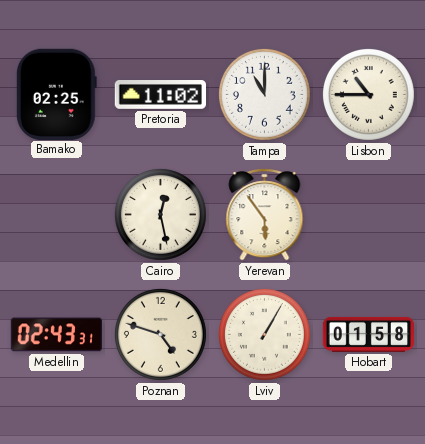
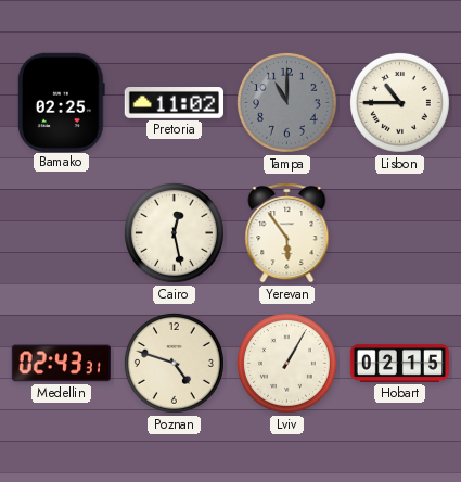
Tampa dial: white -> grey (286, 102)
Hobart: 01:58 -> 02:15 (400, 363)
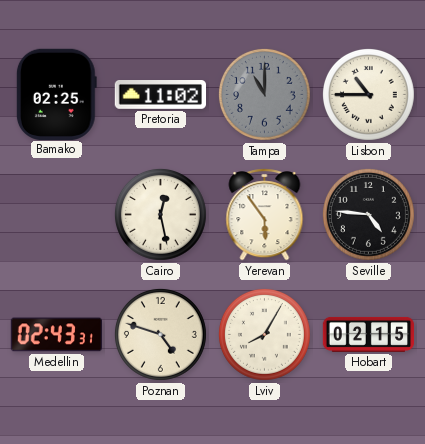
Seville: none -> 4:46 (368, 214)
Lviv: 1:05 -> 8:05 (264, 334)
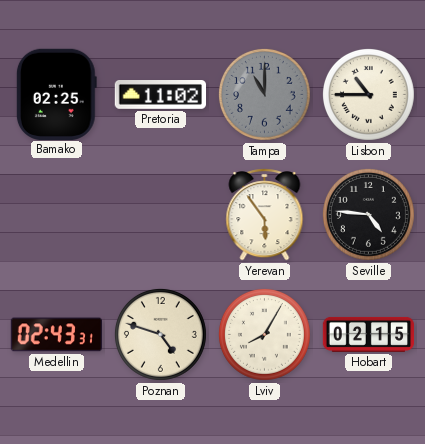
Cairo: 12:28 -> none (160, 214)
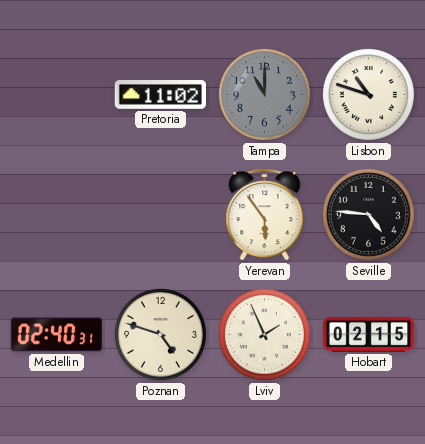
Bamako: 02:25 -> none (56, 94)
Lisbon: 10:45 -> 10:48 (368, 94)
Medellin: 02:43 -> 02:40 (56, 335)
Lviv: 8:05 -> 1:56 (264, 334)
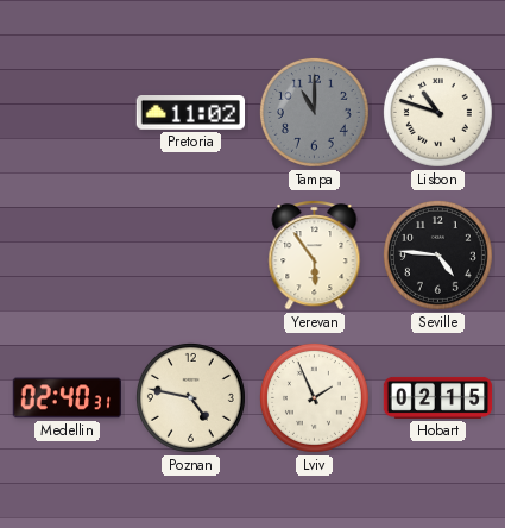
Poznan: 4:48 -> 4:47 (190, 397)
